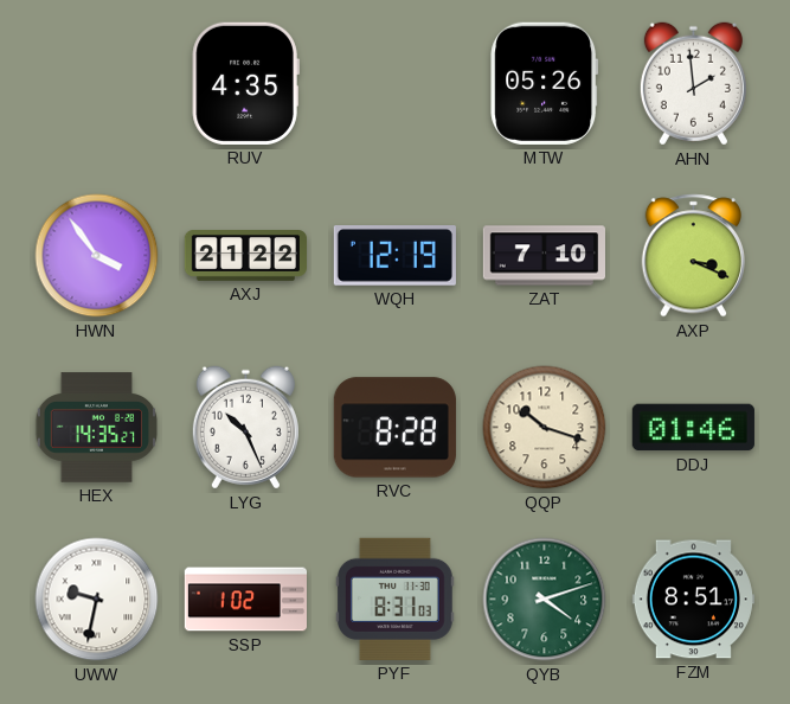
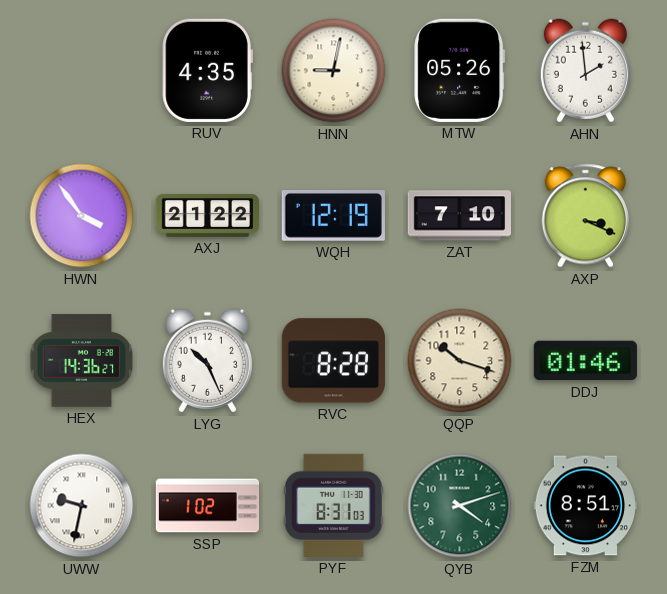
HNN: none -> 9:02 (334, 71)
HEX: 14:35 -> 14:36 (82, 361)
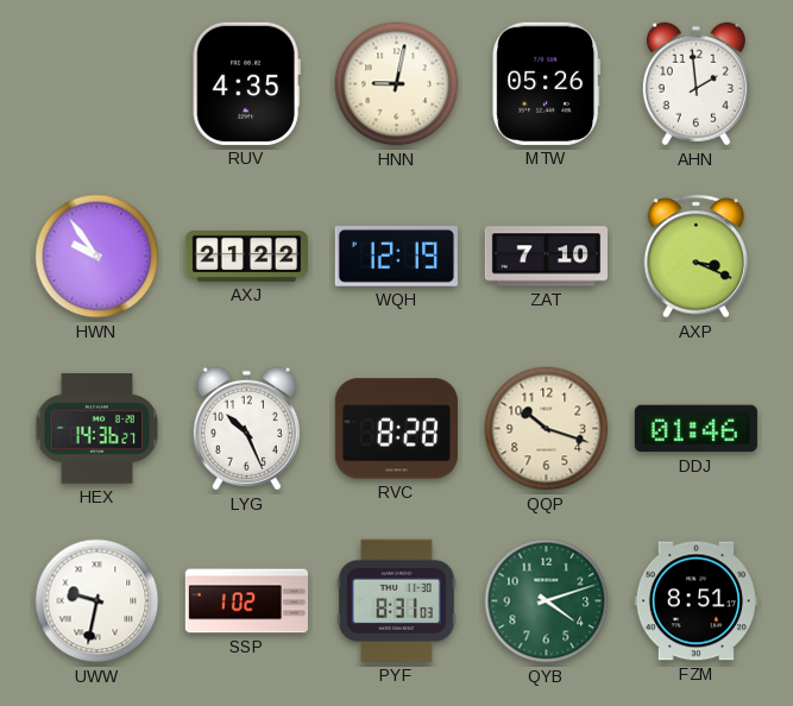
HWN: 3:54 -> 9:54 (97, 257)
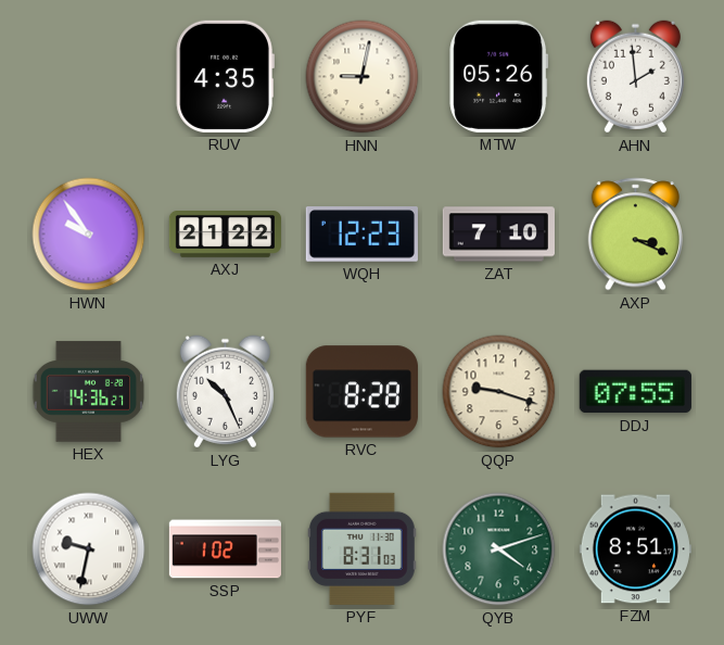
WQH: 12:19 -> 12:23 (361, 235)
QQP: 10:18 -> 9:18 (499, 392)
DDJ: 01:46 -> 07:55 (635, 392)
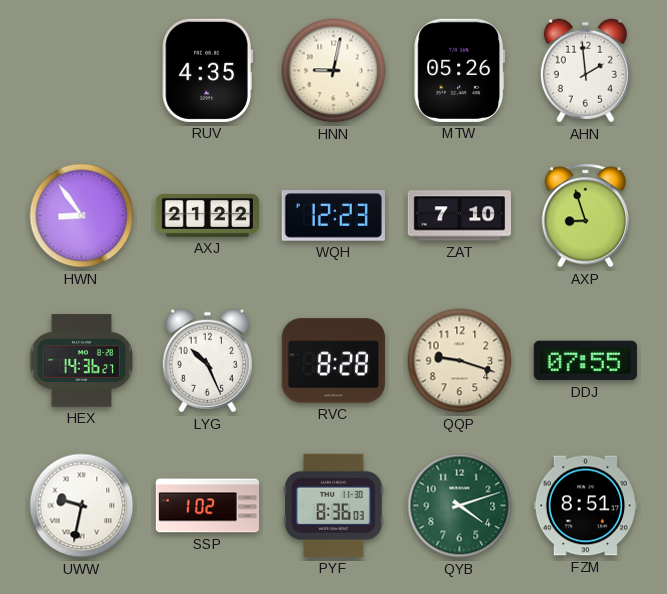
HWN: 9:54 -> 8:54 (82, 216)
AXP: 3:19 -> 8:57 (585, 216)
PYF: 8:31 -> 8:36 (333, 505)
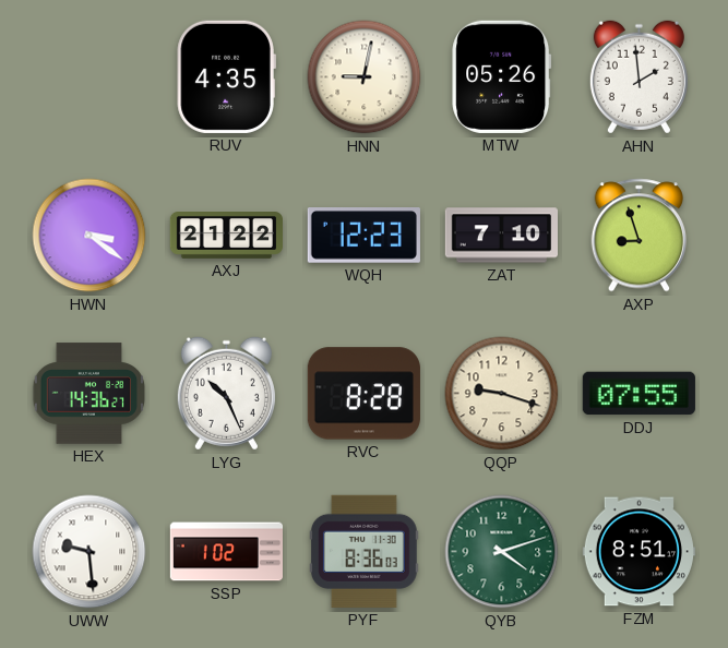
HWN: 8:54 -> 3:21 (89, 236)
UWW: 9:32 -> 9:29 (89, 552)
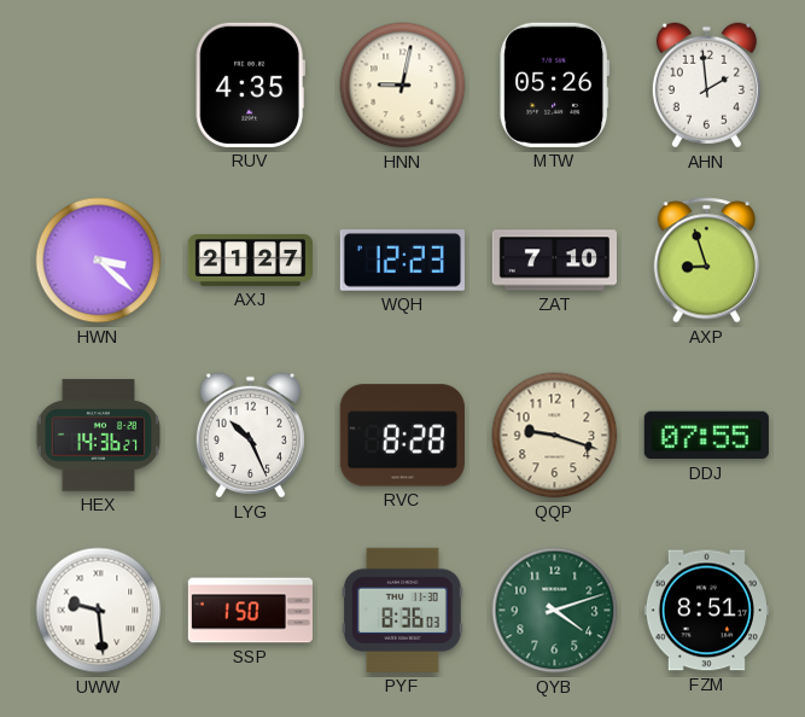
HWN: 3:21 -> 3:22 (99, 261)
AXJ: 21:22 -> 21:27 (250, 261)
SSP: 1:02 -> 1:50 (250, 611)
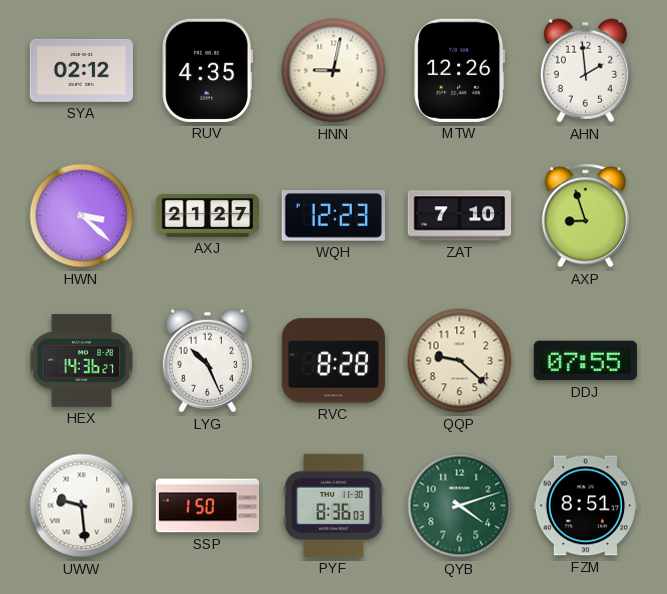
SYA: none -> 02:12 (81, 70)
MTW: 05:26 -> 12:26 (460, 70)
QQP: 9:18 -> 9:22 (460, 361)
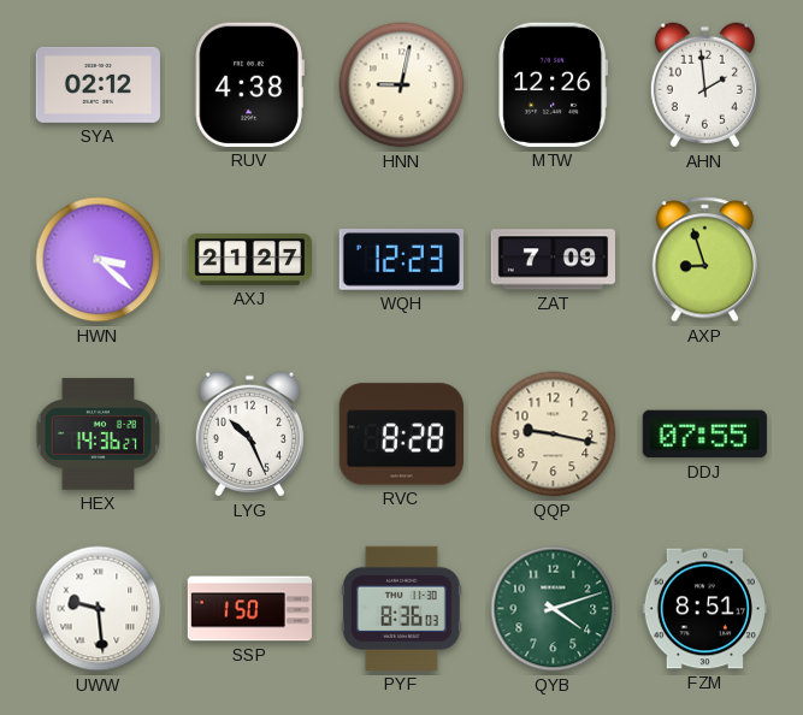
RUV: 4:35 -> 4:38 (249, 84)
ZAT: 7:10 -> 7:09 (553, 260)
QQP: 9:22 -> 9:17 (554, 435)
